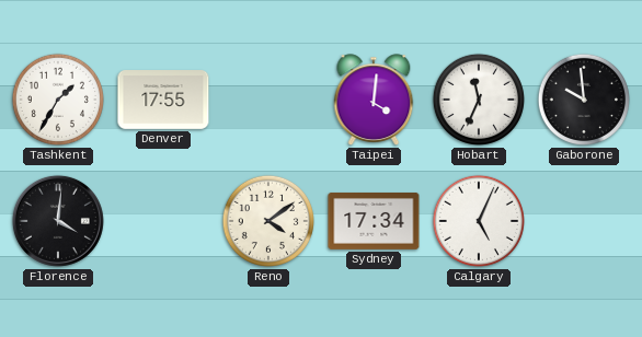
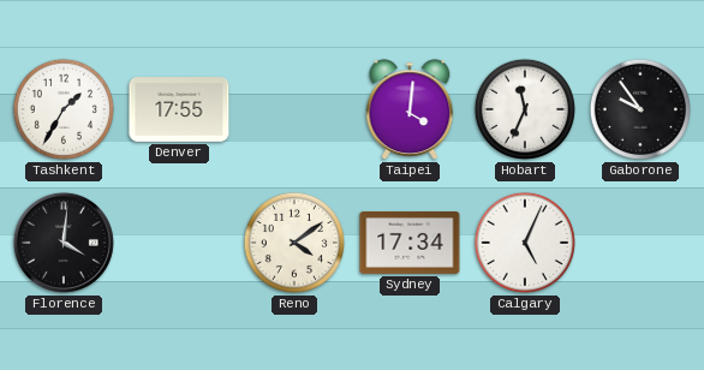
Gaborone: 9:59 -> 9:54 (640, 109)
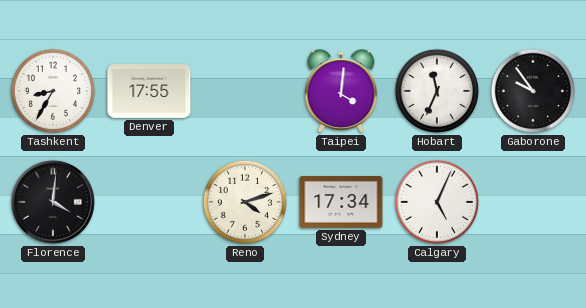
Tashkent: 1:35 -> 8:35 (53, 91)
Reno: 4:09 -> 4:12 (245, 202)
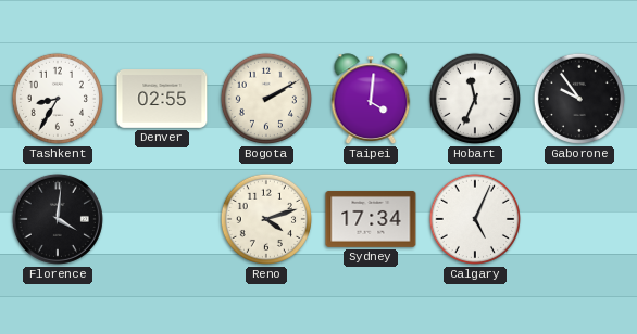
Denver: 17:55 -> 02:55 (162, 100)
Bogota: none -> 2:10 (266, 99)
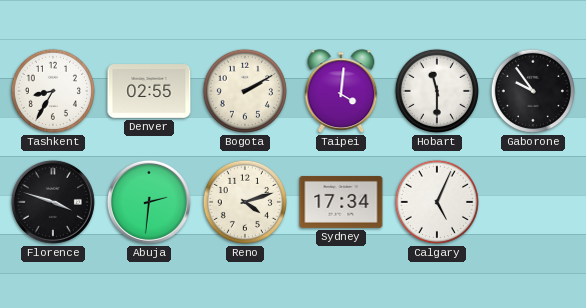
Hobart: 11:34 -> 11:30 (437, 91)
Florence: 4:01 -> 3:48 (53, 202)
Abuja: none -> 2:31 (149, 202)
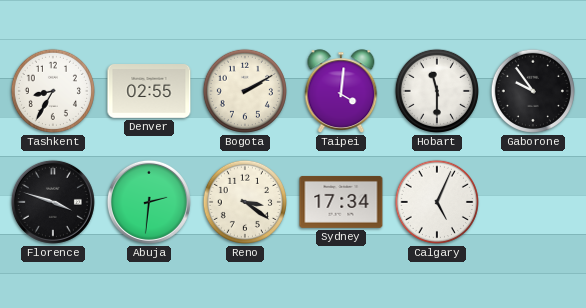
Reno: 4:12 -> 3:21 (245, 202)
